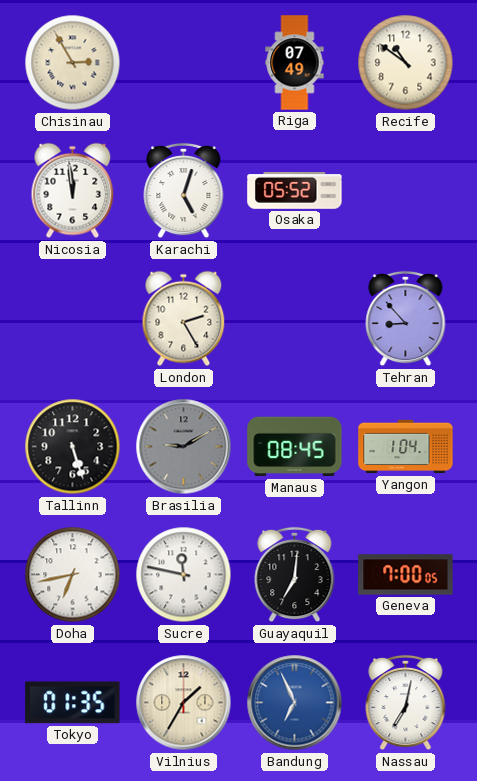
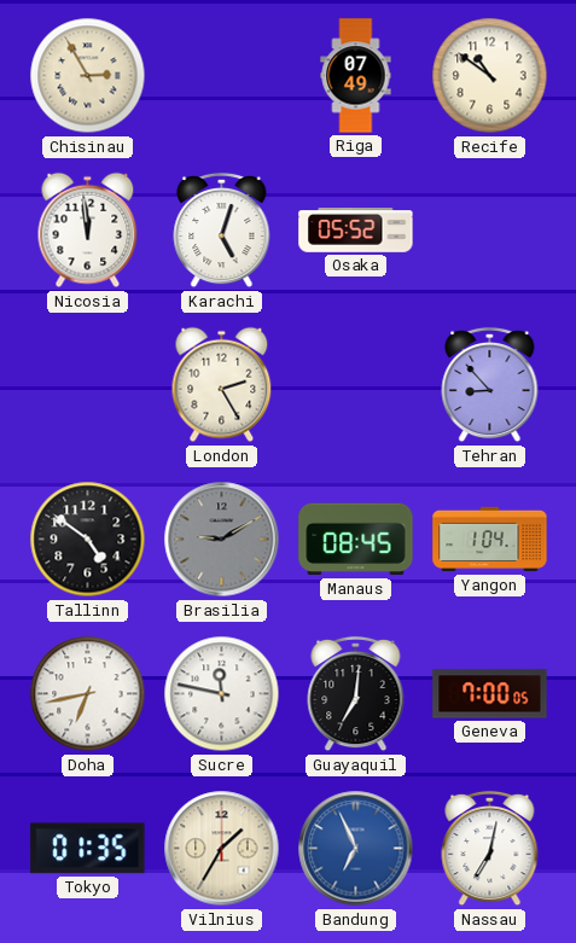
Tallinn: 5:27 -> 4:51 (88, 540)
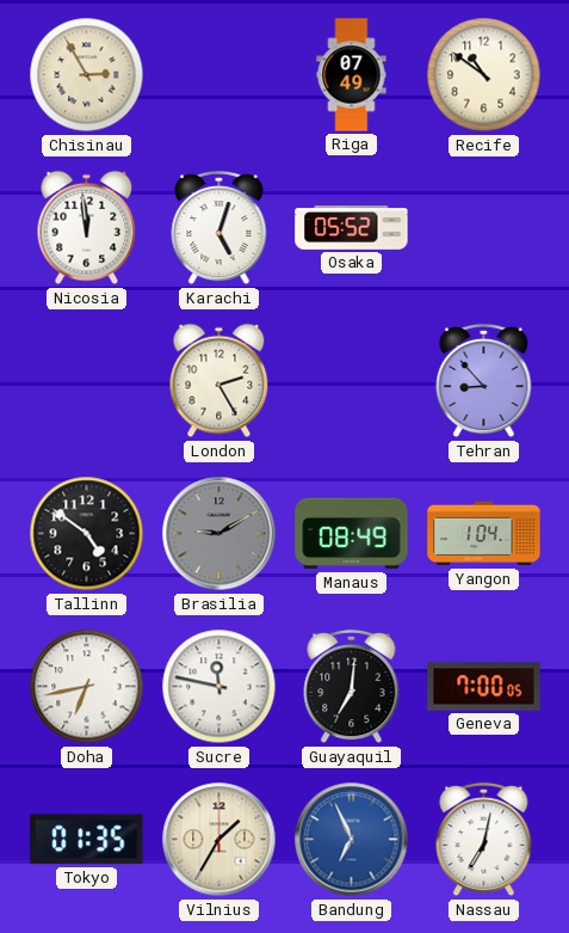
Manaus: 08:45 -> 08:49 (352, 534)
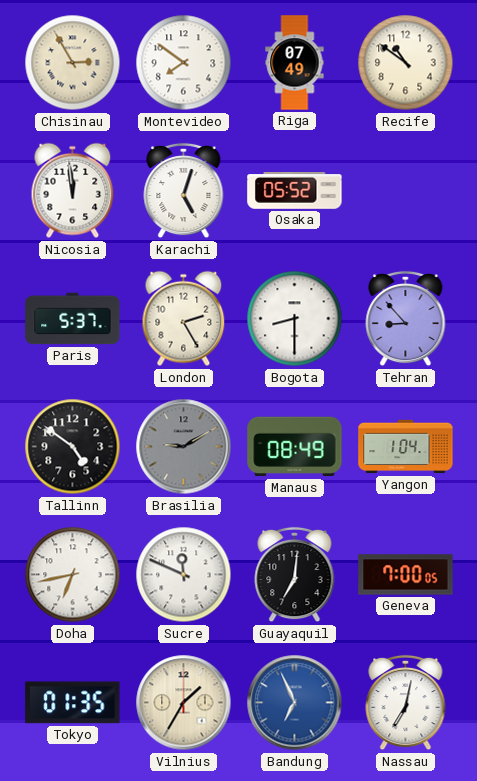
Montevideo: none -> 7:51 (184, 63)
Paris: none -> 5:37 (73, 319)
Bogota: none -> 8:30 (295, 319)
Sucre: 11:47 -> 11:49 (184, 575)
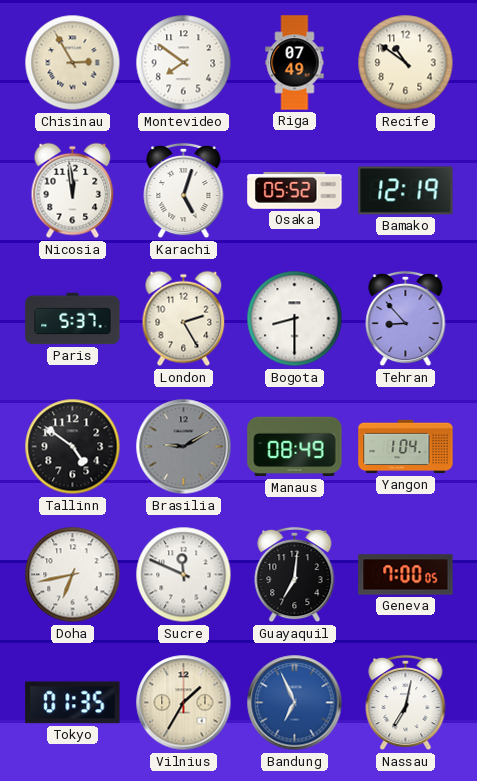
Bamako: none -> 12:19 (406, 191)
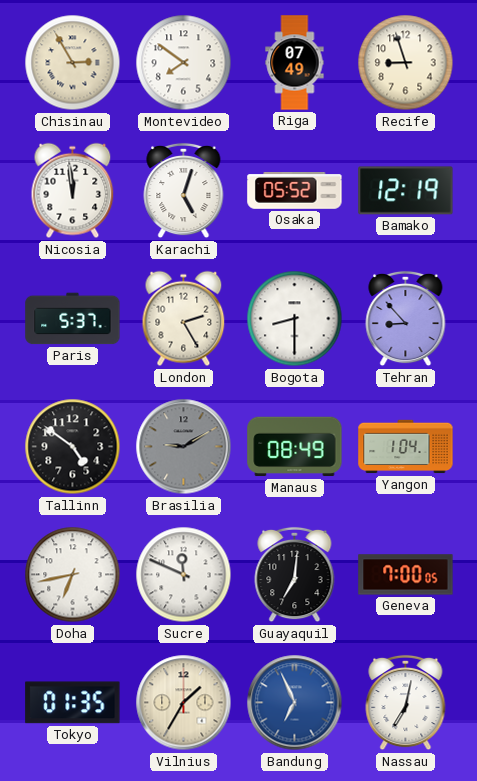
Recife: 10:51 -> 8:57 (406, 63)
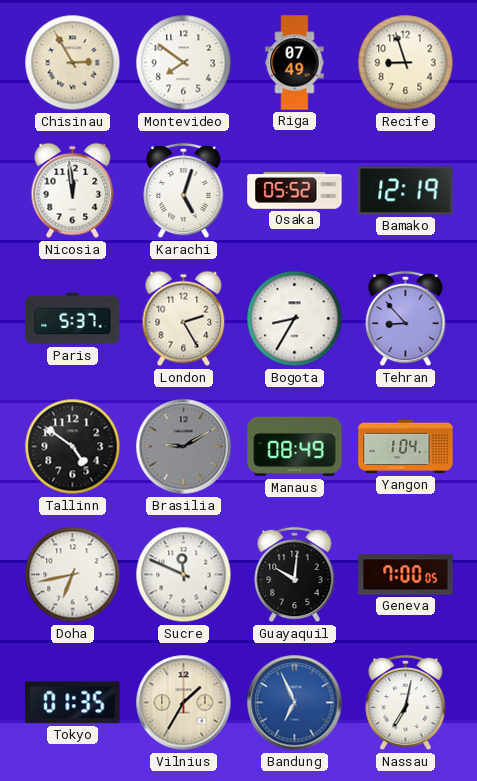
Bogota: 8:30 -> 8:35 (295, 319)
Guayaquil: 7:01 -> 10:01 (295, 575)
